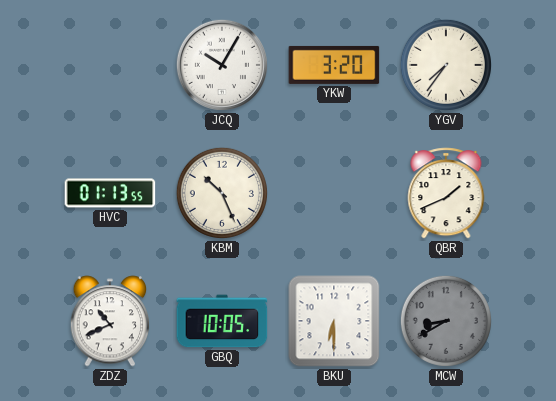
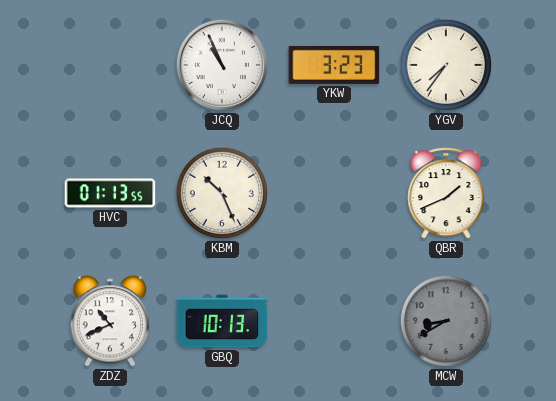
JCQ: 10:05 -> 10:56 (222, 65)
YKW: 3:20 -> 3:23 (334, 65)
GBQ: 10:05 -> 10:13 (222, 321)
BKU: 6:30 -> none (334, 321)
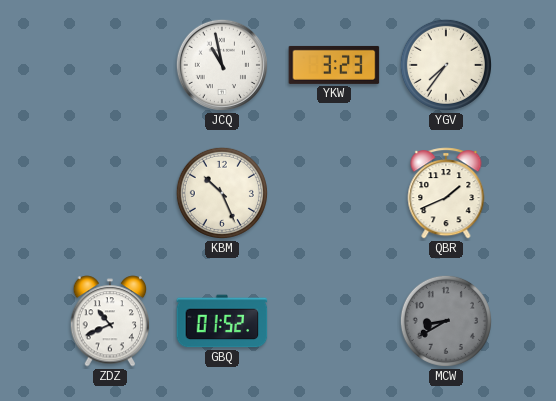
JCQ: 10:56 -> 10:58 (222, 65)
HVC: 01:13 -> none (110, 193)
GBQ: 10:13 -> 01:52 (222, 321)
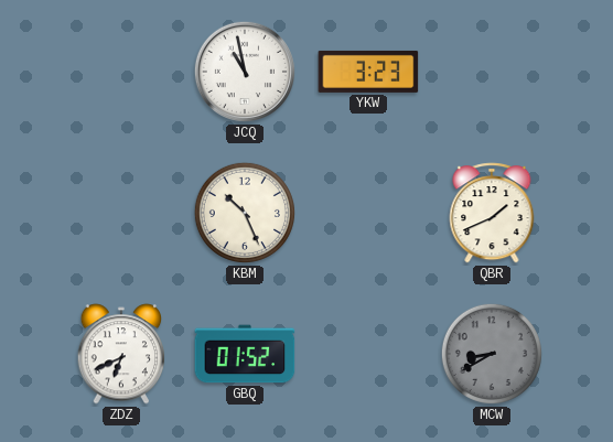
YGV: 7:36 -> none (446, 65)
ZDZ: 10:41 -> 6:41 (121, 354)
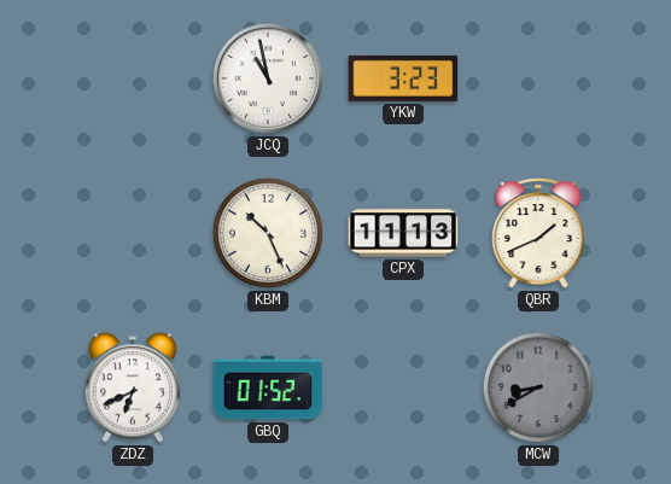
CPX: none -> 11:13 (403, 233)
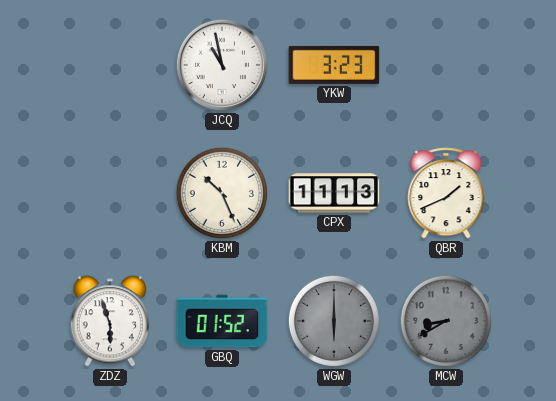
ZDZ: 6:41 -> 5:57 (110, 321)
WGW: none -> 6:00 (334, 321)
